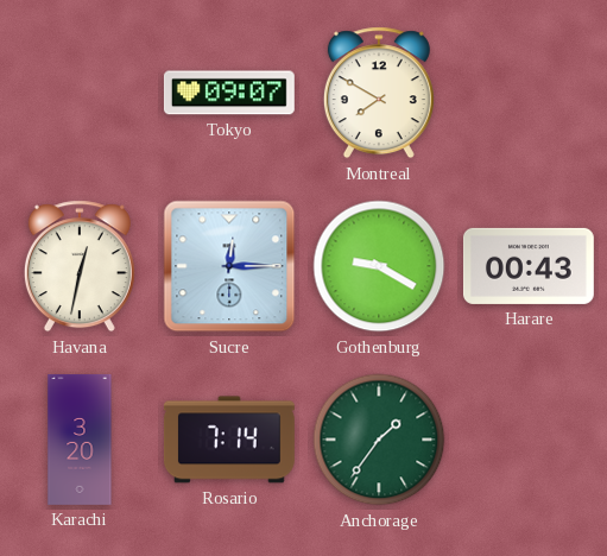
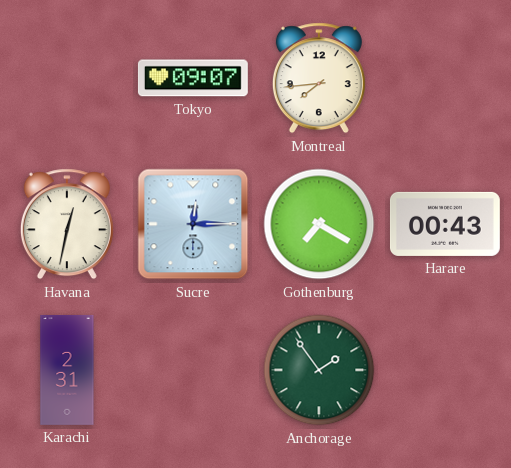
Montreal: 7:50 -> 7:44 (319, 78)
Gothenburg: 9:20 -> 7:20 (319, 224)
Karachi: 3:20 -> 2:31 (67, 370)
Rosario: 7:14 -> none (229, 440)
Anchorage: 1:36 -> 1:54 (319, 370)
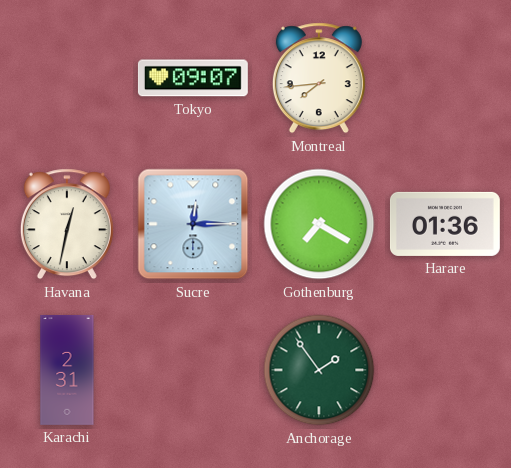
Harare: 00:43 -> 01:36 (445, 224)
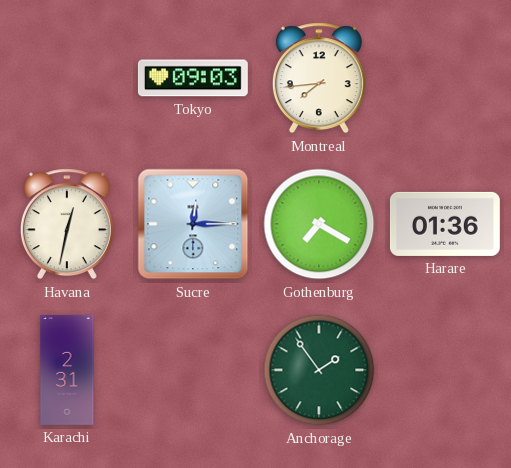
Tokyo: 09:07 -> 09:03 (193, 78)
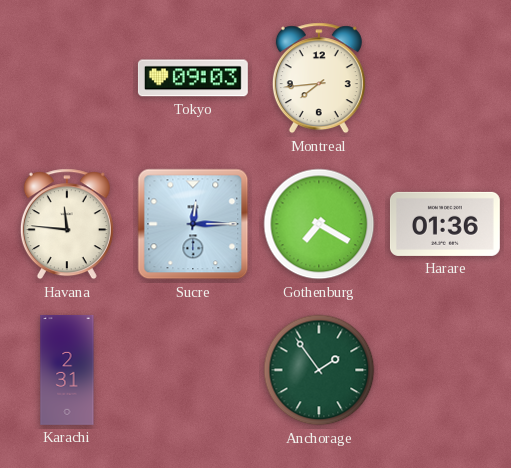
Havana: 12:32 -> 11:46 (67, 224)
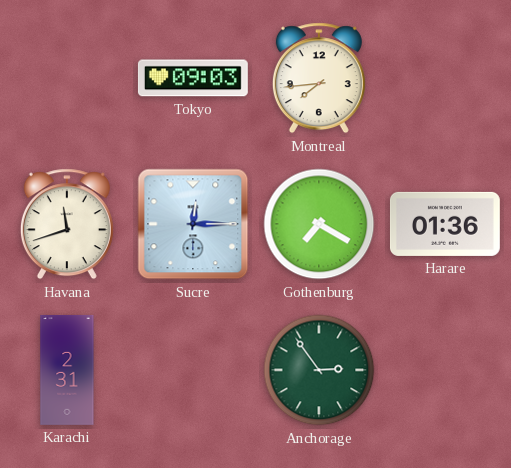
Havana: 11:46 -> 11:42 (67, 224)
Anchorage: 1:54 -> 2:54 (319, 370)
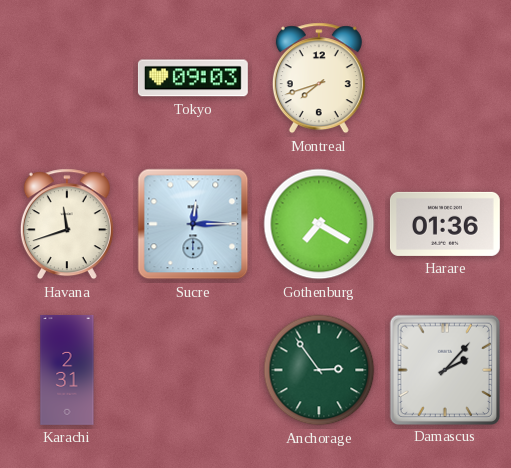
Montreal: 7:44 -> 7:42 (319, 78)
Damascus: none -> 2:07 (444, 369)
